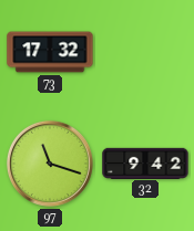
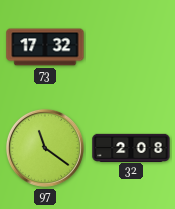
97: 11:18 -> 11:21 (45, 148)
32: 9:42 -> 2:08 (131, 147)
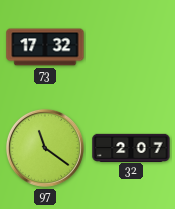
32: 2:08 -> 2:07 (131, 147)
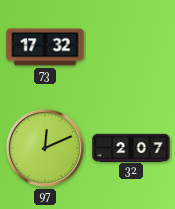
97: 11:21 -> 12:11 (45, 148)
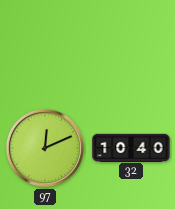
73: 17:32 -> none (45, 47)
32: 2:07 -> 10:40 (131, 147)
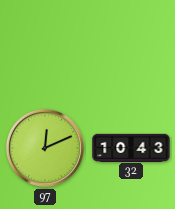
32: 10:40 -> 10:43 (131, 147)
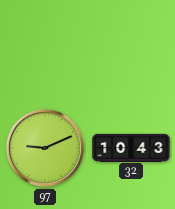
97: 12:11 -> 9:11 (45, 148)
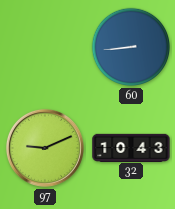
60: none -> 8:44 (131, 47)
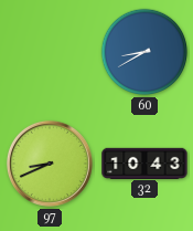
60: 8:44 -> 8:40 (144, 52)
97: 9:11 -> 8:41 (50, 164)
